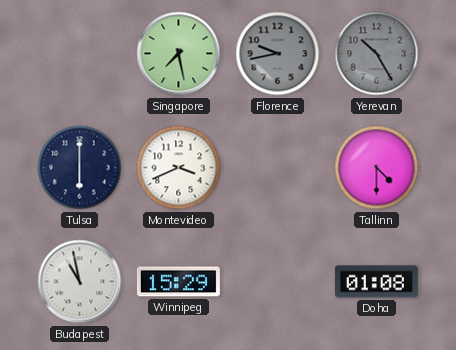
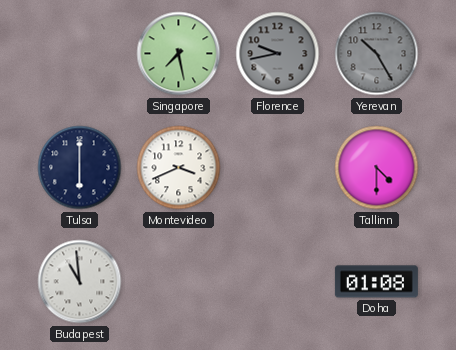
Budapest: 10:58 -> 10:59 (80, 282)
Winnipeg: 15:29 -> none (178, 282)
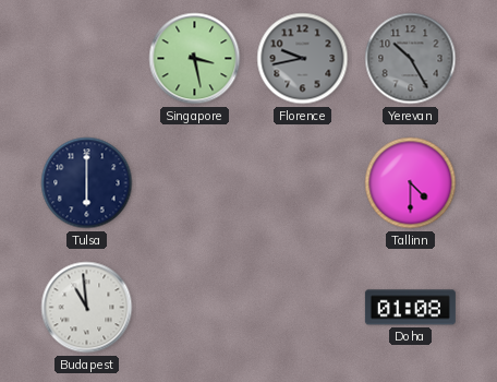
Singapore: 7:28 -> 3:28 (195, 59)
Montevideo: 3:41 -> none (179, 168)
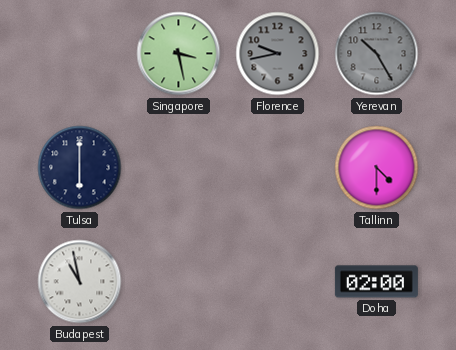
Budapest: 10:59 -> 10:58 (80, 282)
Doha: 01:08 -> 02:00 (376, 282)
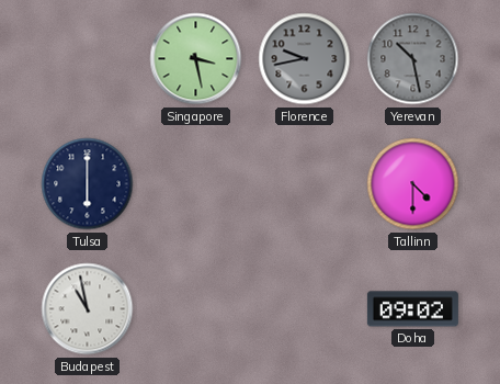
Yerevan: 10:25 -> 10:28 (413, 59)
Doha: 02:00 -> 09:02 (412, 309)
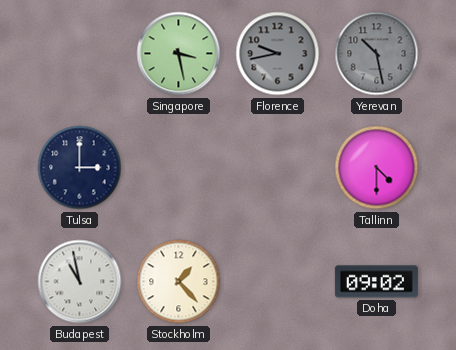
Tulsa: 6:00 -> 3:00 (80, 168)
Stockholm: none -> 1:23 (179, 282)
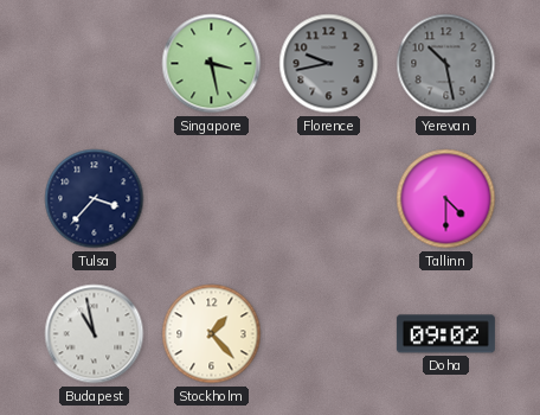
Tulsa: 3:00 -> 3:37 (95, 199)
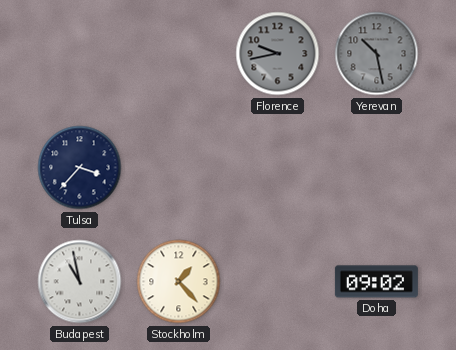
Singapore: 3:28 -> none (212, 64)
Tallinn: 4:30 -> none (446, 199)
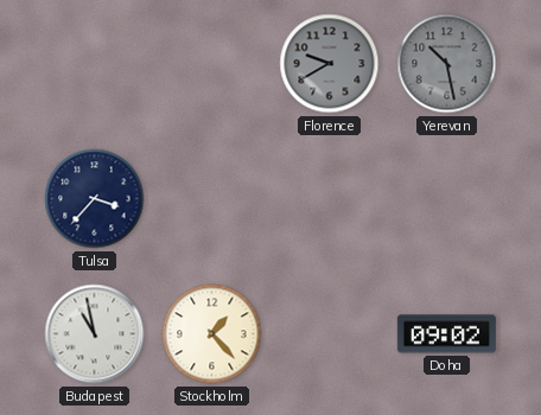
Florence: 9:43 -> 9:40 (330, 64)
